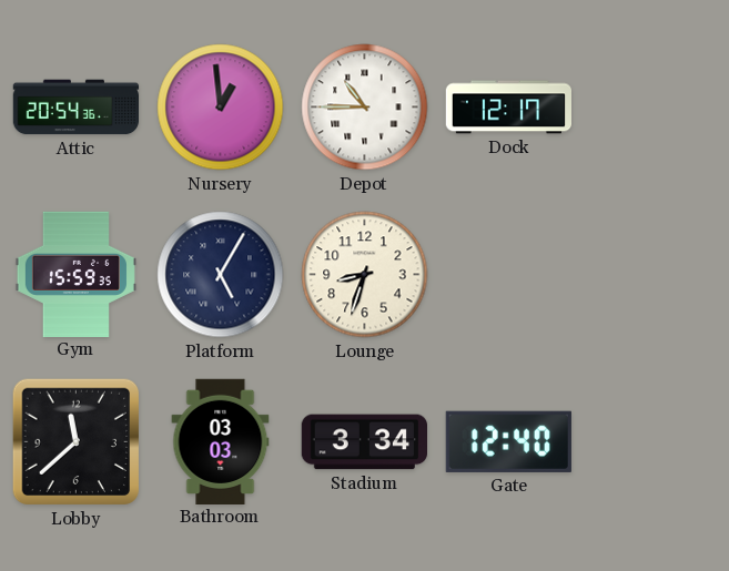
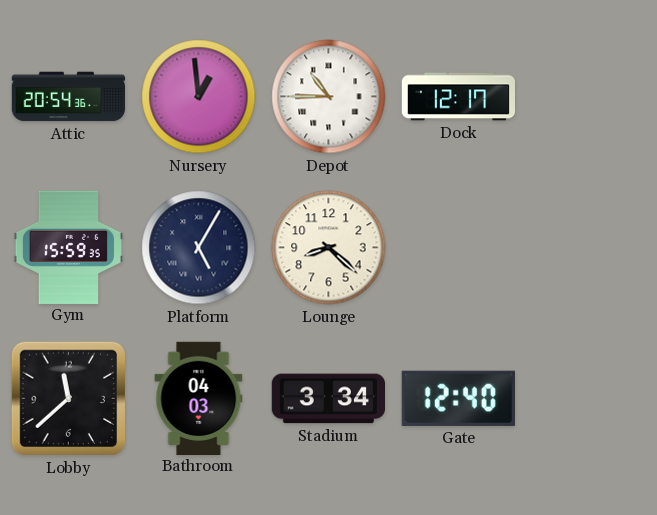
Lounge: 8:33 -> 8:22 (329, 248)
Bathroom: 03:03 -> 04:03 (199, 398)
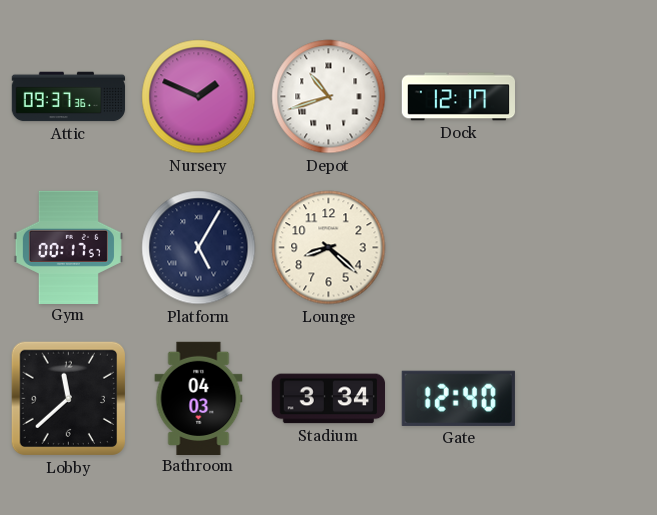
Attic: 20:54 -> 09:37 (69, 97)
Nursery: 12:59 -> 1:49 (199, 97)
Depot: 10:45 -> 10:42 (329, 97)
Gym: 15:59 -> 00:17 (68, 247)
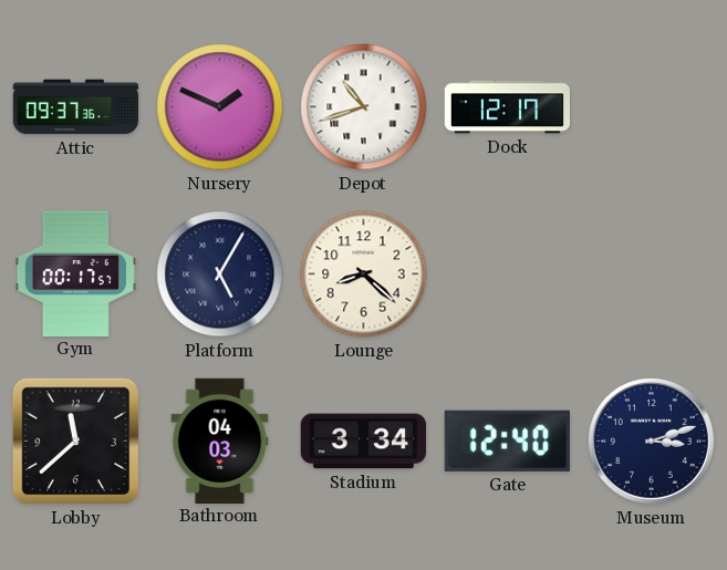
Museum: none -> 3:12 (651, 441)
